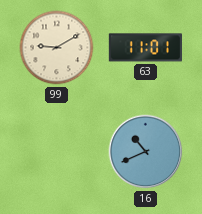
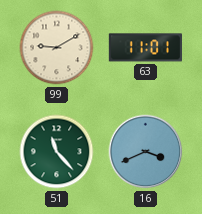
51: none -> 11:23 (57, 152)
16: 10:41 -> 3:41 (146, 152)
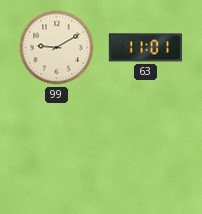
51: 11:23 -> none (57, 152)
16: 3:41 -> none (146, 152)
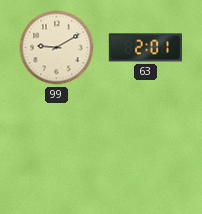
63: 11:01 -> 2:01 (145, 48)
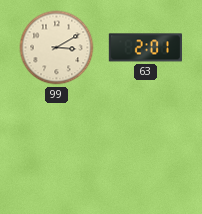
99: 9:10 -> 3:10 (57, 48)
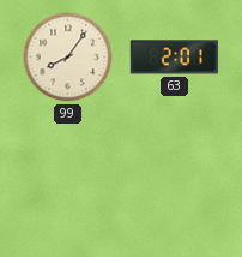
99: 3:10 -> 8:06 (68, 58)
